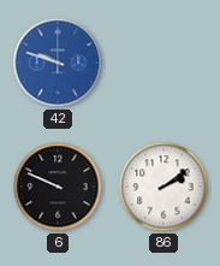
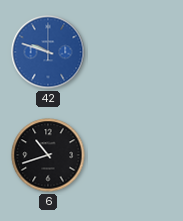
6: 9:49 -> 10:42 (48, 155)
86: 2:09 -> none (163, 187)
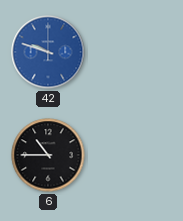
6: 10:42 -> 10:45 (48, 155)
